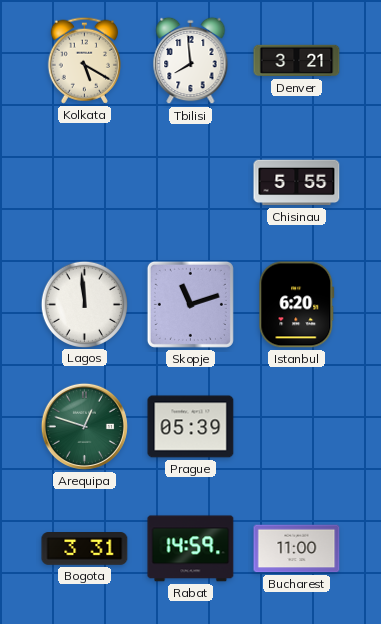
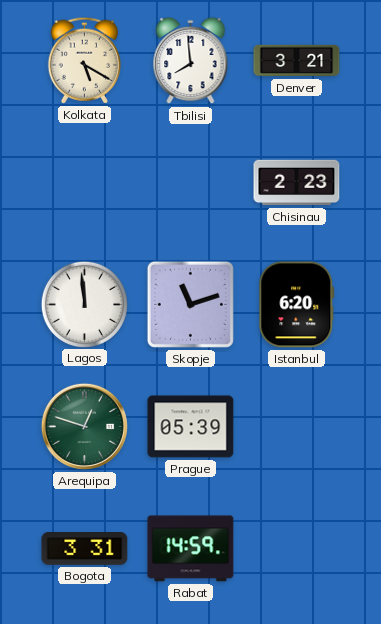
Chisinau: 5:55 -> 2:23 (297, 183)
Bucharest: 11:00 -> none (297, 549)
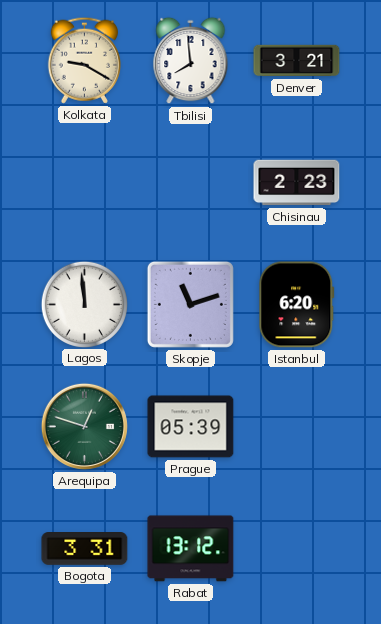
Kolkata: 5:20 -> 9:20 (84, 60)
Rabat: 14:59 -> 13:12 (191, 549)
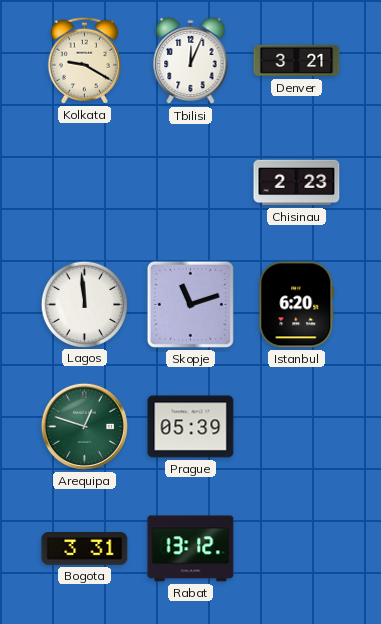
Tbilisi: 7:59 -> 12:04 (191, 61)
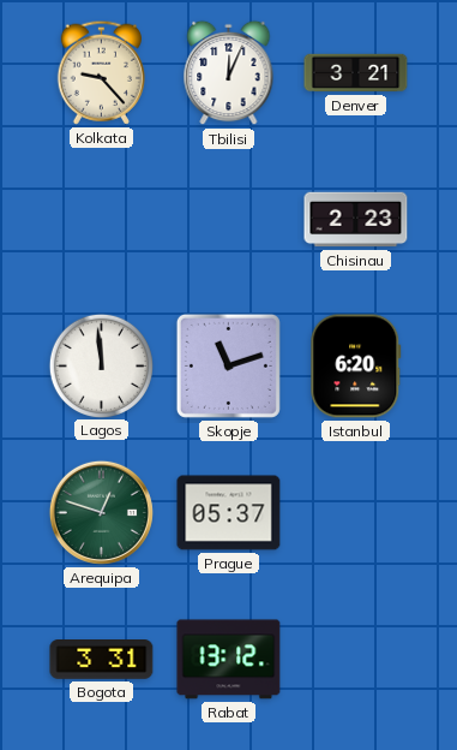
Kolkata: 9:20 -> 9:23 (101, 72)
Prague: 05:39 -> 05:37 (229, 513)
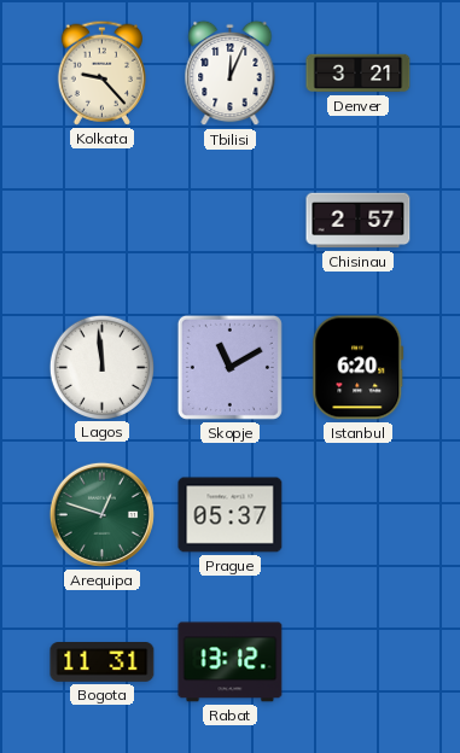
Chisinau: 2:23 -> 2:57 (359, 221)
Skopje: 11:12 -> 11:10 (229, 367)
Bogota: 3:31 -> 11:31 (103, 662)
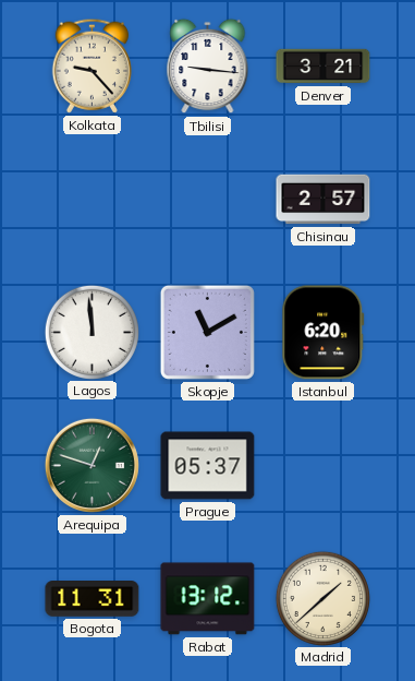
Tbilisi: 12:04 -> 9:16 (208, 67)
Madrid: none -> 1:38 (322, 598)
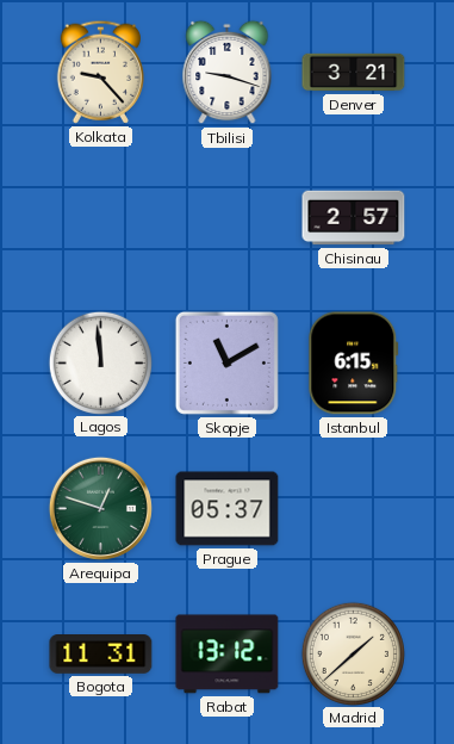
Tbilisi: 9:16 -> 9:18 (228, 73)
Istanbul: 6:20 -> 6:15 (354, 364)
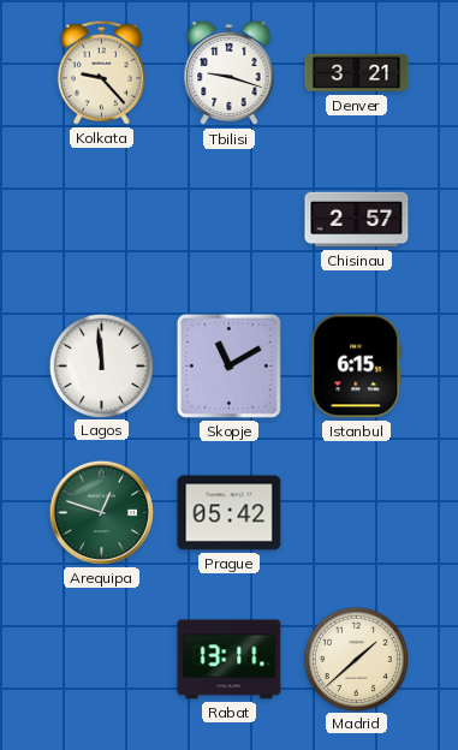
Prague: 05:37 -> 05:42 (230, 513)
Bogota: 11:31 -> none (101, 655)
Rabat: 13:12 -> 13:11 (230, 660)
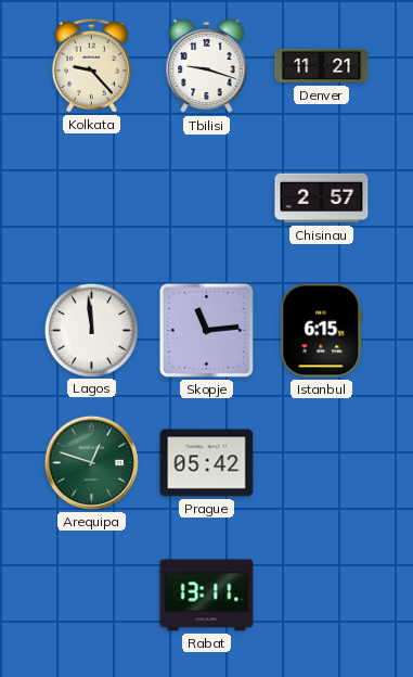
Denver: 3:21 -> 11:21 (322, 66)
Skopje: 11:10 -> 11:14 (206, 330)
Madrid: 1:38 -> none (356, 659)
